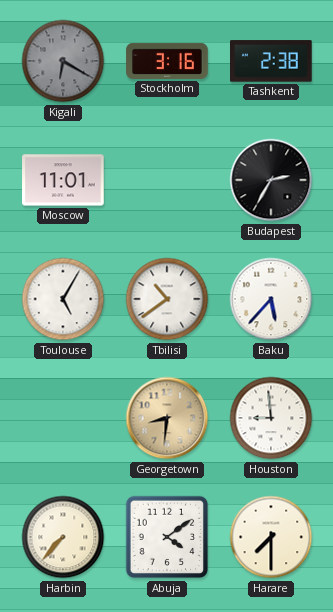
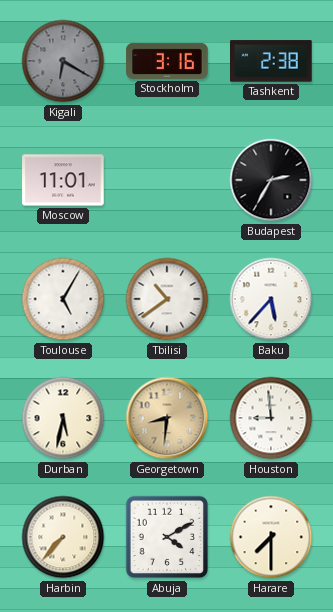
Durban: none -> 5:32 (63, 418)
Abuja: 4:09 -> 4:10 (167, 537)
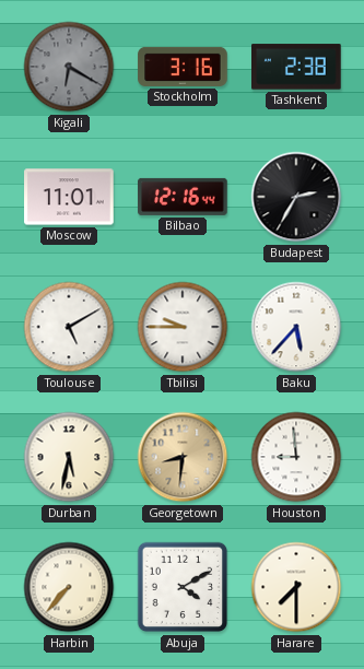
Bilbao: none -> 12:16 (183, 197)
Toulouse: 5:05 -> 5:10 (69, 327)
Tbilisi: 10:39 -> 9:45 (183, 327)
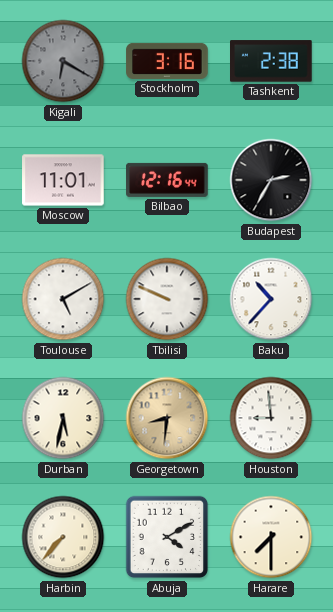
Tbilisi: 9:45 -> 9:49 (167, 299)
Baku: 5:37 -> 10:37 (271, 299)
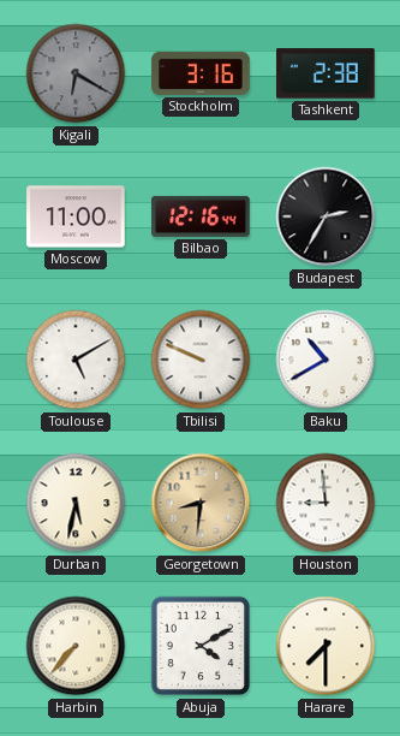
Moscow: 11:01 -> 11:00 (76, 216)
Baku: 10:37 -> 10:40 (326, 360)
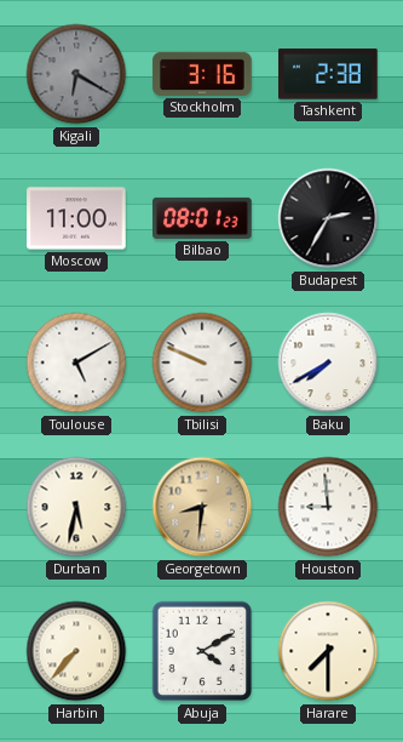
Bilbao: 12:16 -> 08:01 (202, 218)
Baku: 10:40 -> 7:40 (328, 363)
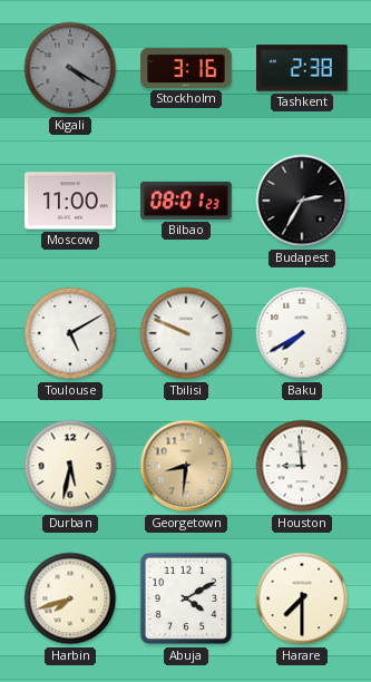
Kigali: 6:20 -> 4:20 (70, 68)
Harbin: 7:37 -> 7:42 (70, 598)
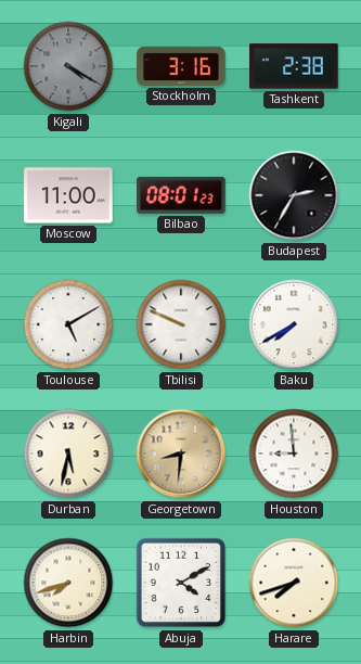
Harare: 7:30 -> 7:42 (294, 583)
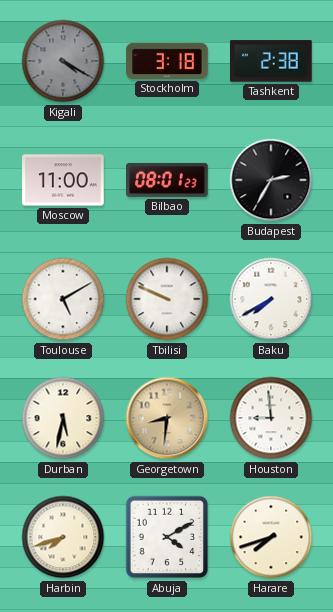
Stockholm: 3:16 -> 3:18 (167, 61)
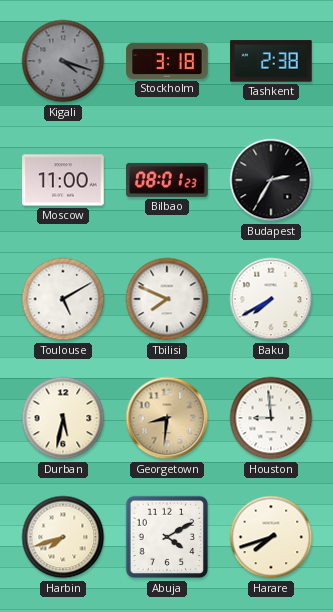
Kigali: 4:20 -> 4:18 (63, 61)
Tbilisi: 9:49 -> 7:49 (167, 299)
